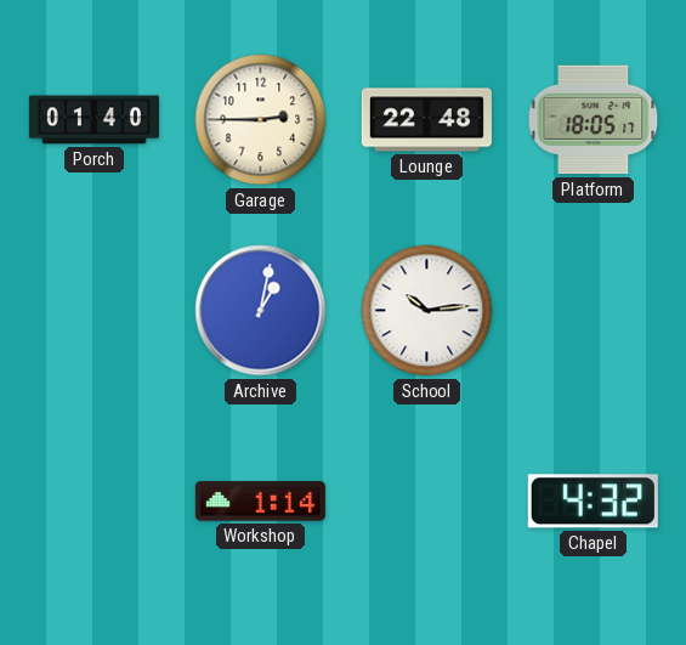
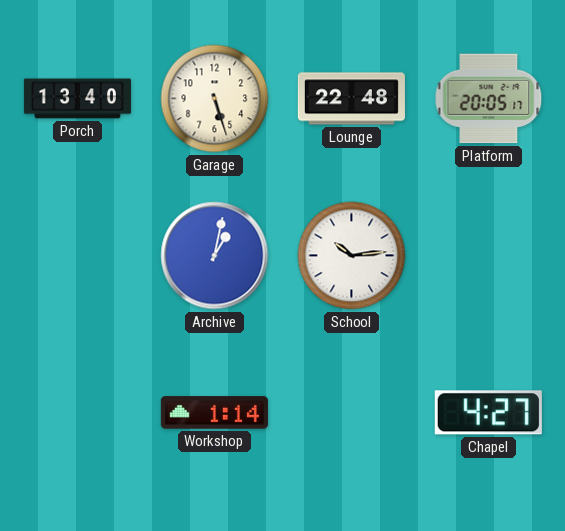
Porch: 01:40 -> 13:40 (77, 99)
Garage: 2:45 -> 5:27 (215, 99)
Platform: 18:05 -> 20:05 (489, 99)
Chapel: 4:32 -> 4:27 (488, 413)
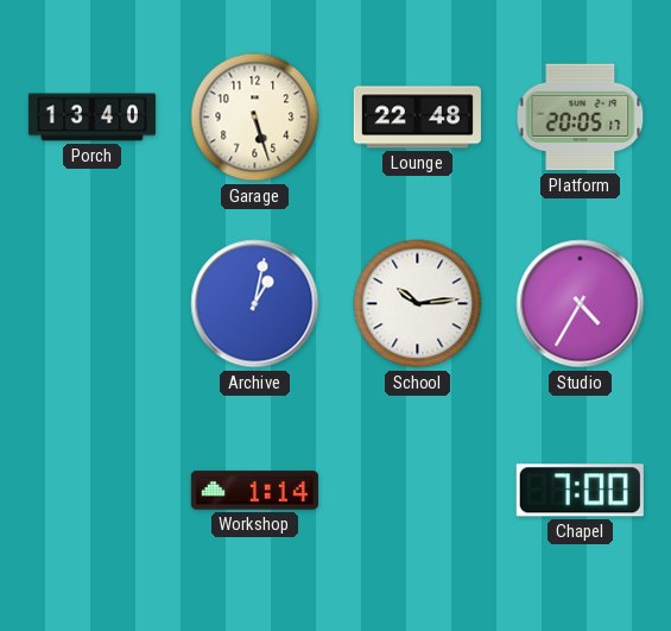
Studio: none -> 4:35 (581, 304)
Chapel: 4:27 -> 7:00 (580, 491)
